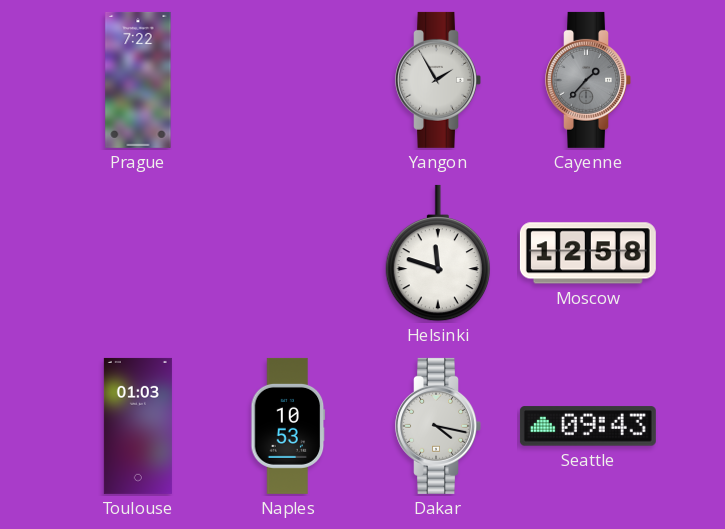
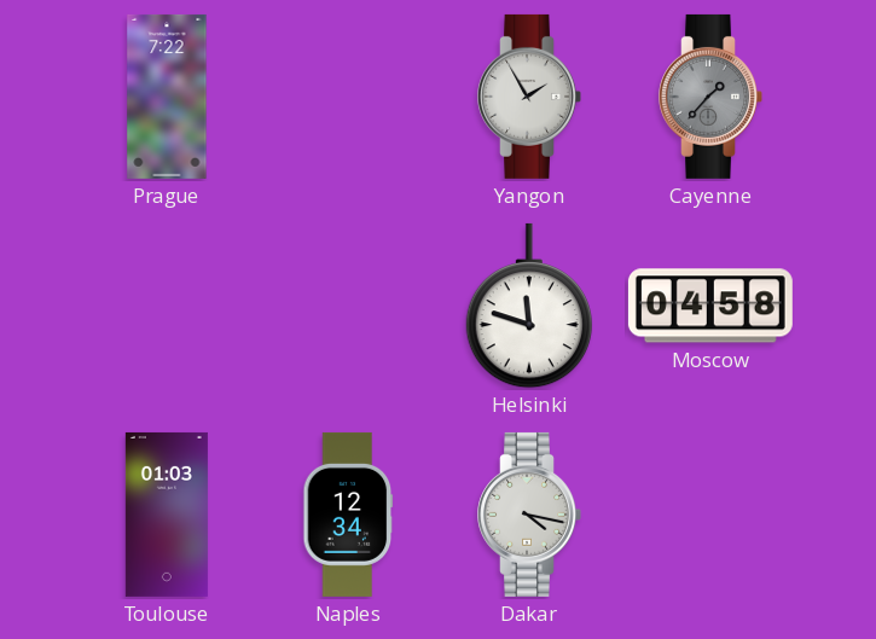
Moscow: 12:58 -> 04:58 (710, 306)
Naples: 10:53 -> 12:34 (348, 515)
Seattle: 09:43 -> none (588, 426)
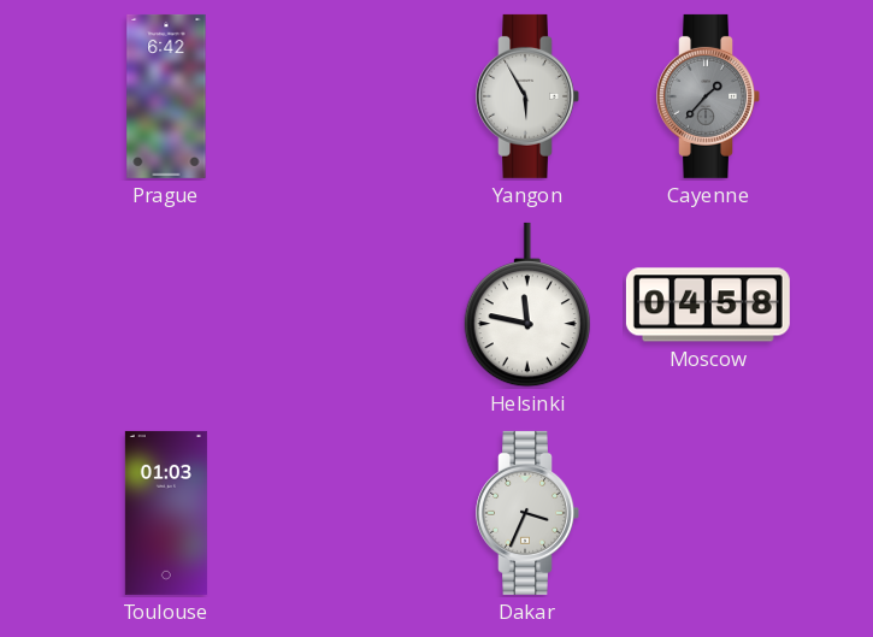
Prague: 7:22 -> 6:42 (166, 96)
Yangon: 1:55 -> 5:55 (527, 96)
Helsinki: 11:48 -> 11:47 (526, 305)
Naples: 12:34 -> none (348, 515)
Dakar: 4:17 -> 3:34 (527, 513)
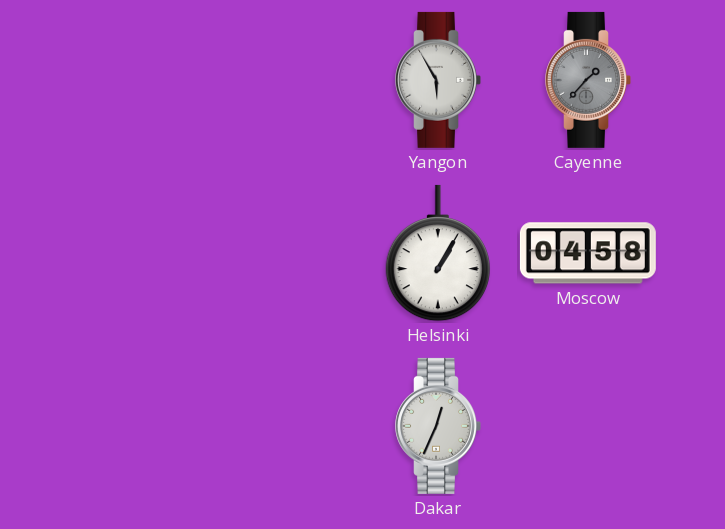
Prague: 6:42 -> none (166, 96)
Helsinki: 11:47 -> 1:05 (437, 253)
Toulouse: 01:03 -> none (166, 513)
Dakar: 3:34 -> 12:34 (438, 426)
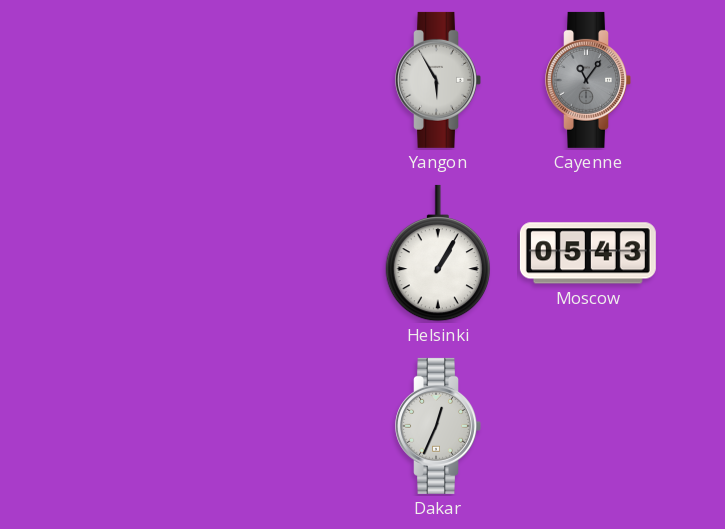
Cayenne: 1:37 -> 11:06 (588, 80)
Moscow: 04:58 -> 05:43 (588, 253)
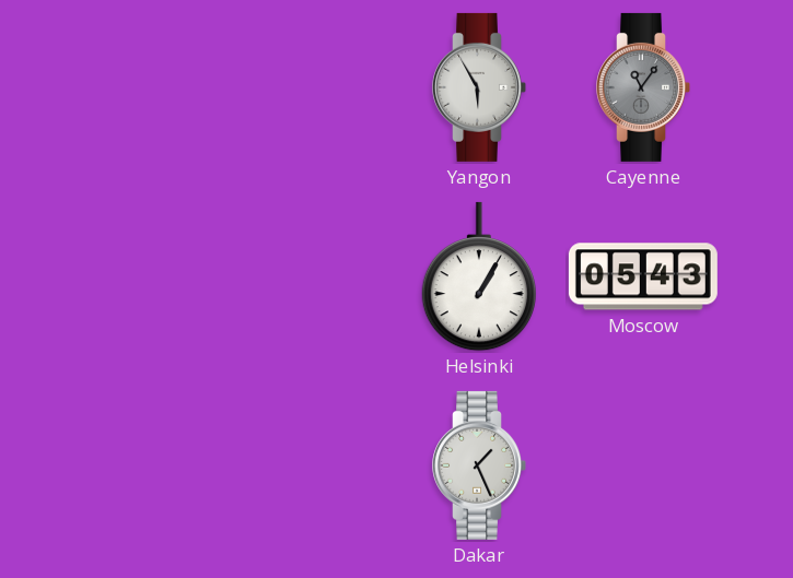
Dakar: 12:34 -> 1:26 (479, 465)
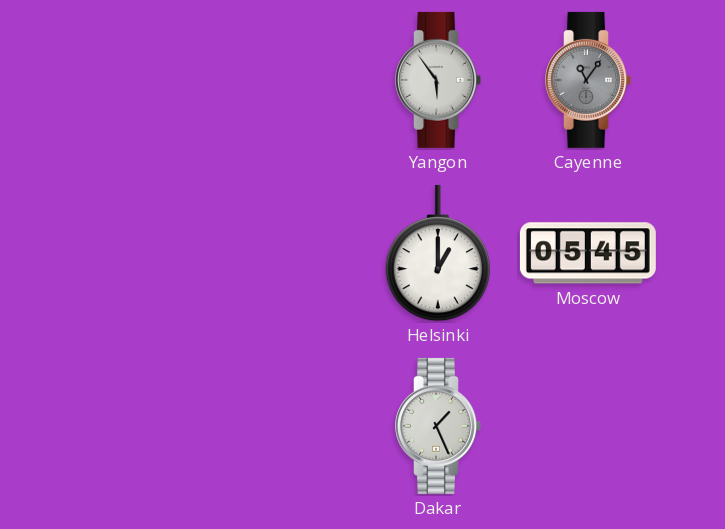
Yangon: 5:55 -> 5:54 (438, 80)
Helsinki: 1:05 -> 1:00 (437, 253)
Moscow: 05:43 -> 05:45 (588, 253)
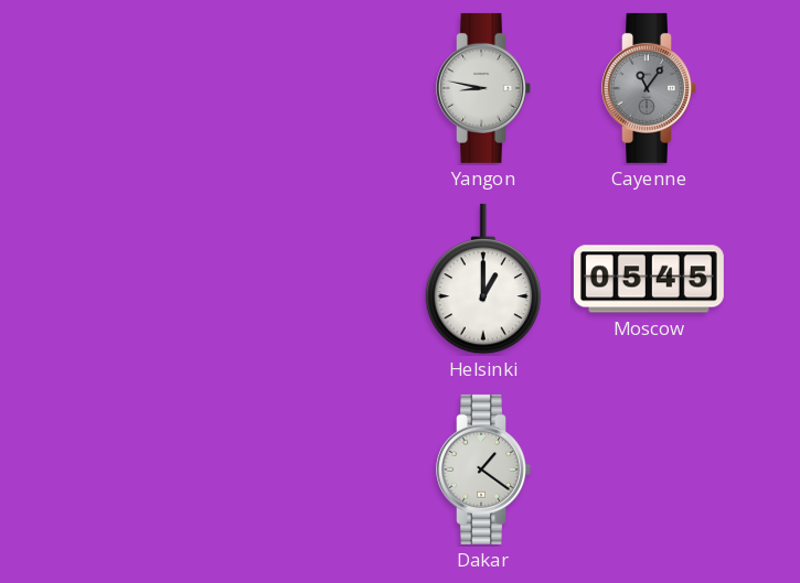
Yangon: 5:54 -> 8:47 (483, 88)
Dakar: 1:26 -> 1:21 (483, 469)
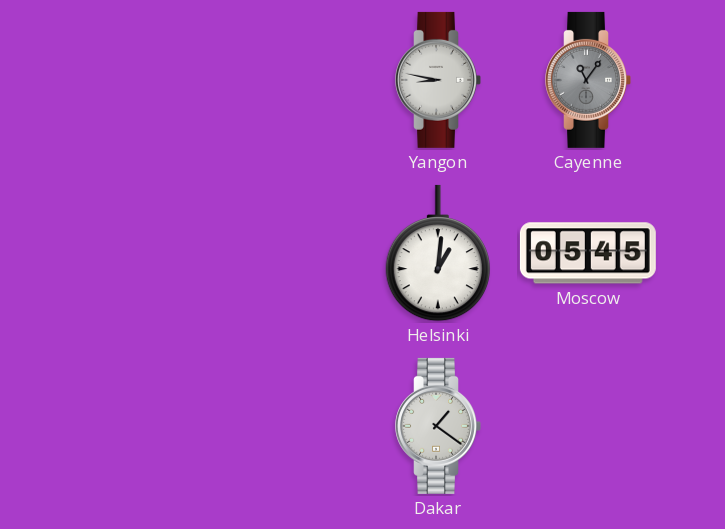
Helsinki: 1:00 -> 1:01 (437, 253)
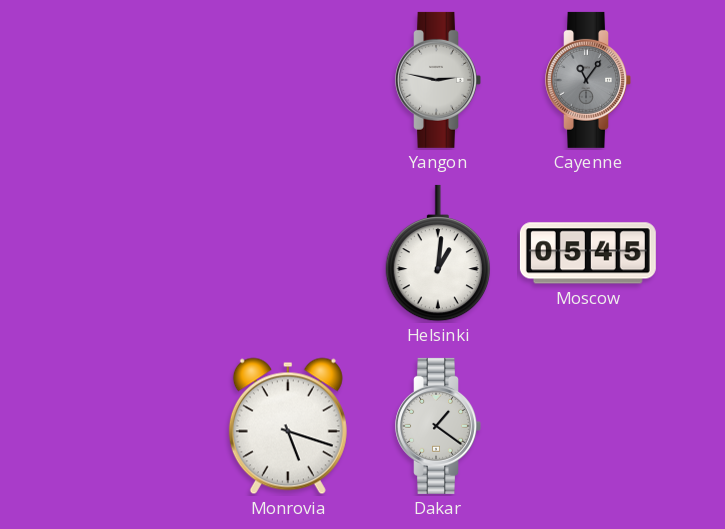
Yangon: 8:47 -> 2:47 (438, 80)
Monrovia: none -> 5:18 (288, 426)
